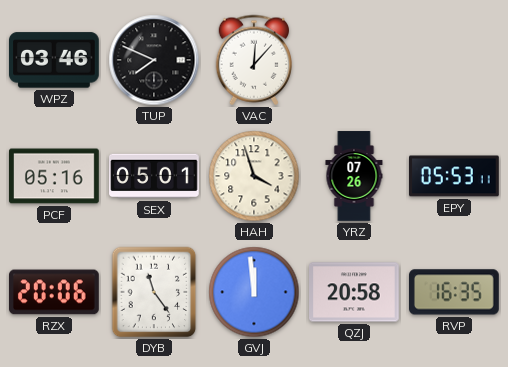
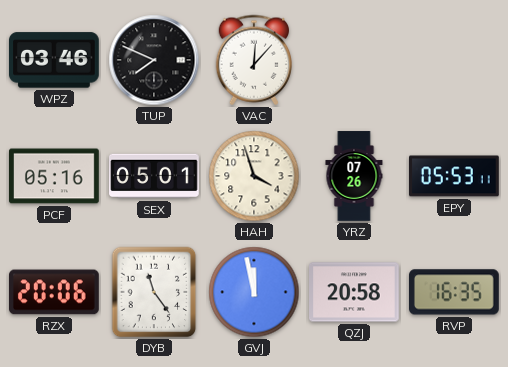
GVJ: 11:59 -> 11:58 (254, 292)
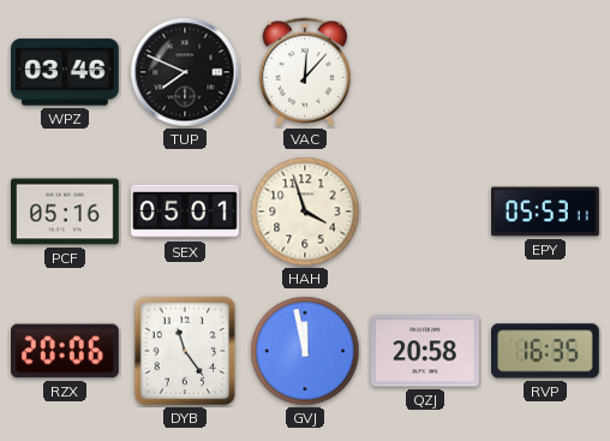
YRZ: 07:26 -> none (354, 176)
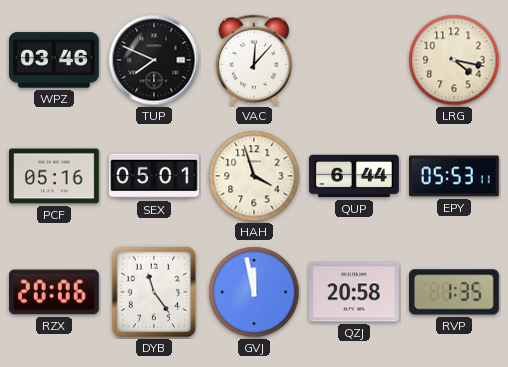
LRG: none -> 4:17 (454, 60)
QUP: none -> 6:44 (354, 176)
RVP: 16:35 -> 1:35 (455, 292)
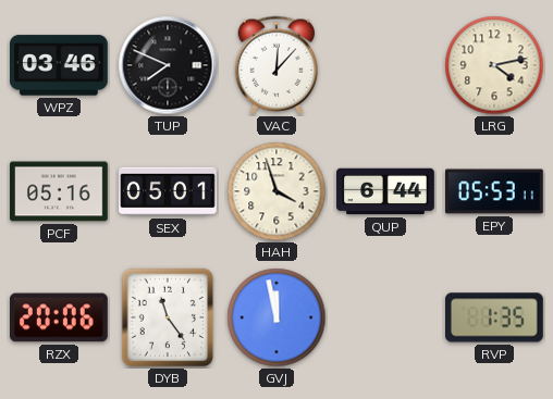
LRG: 4:17 -> 4:13 (494, 65)
QZJ: 20:58 -> none (355, 292)
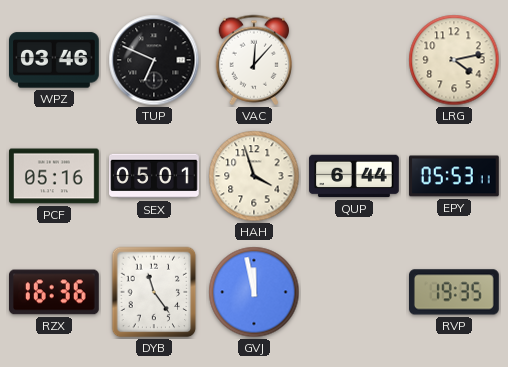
TUP: 7:49 -> 6:49 (154, 60)
RZX: 20:06 -> 16:36 (55, 292)
RVP: 1:35 -> 19:35 (455, 292)
